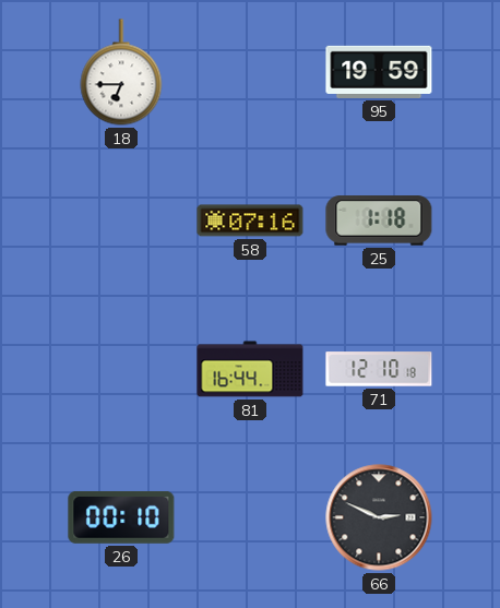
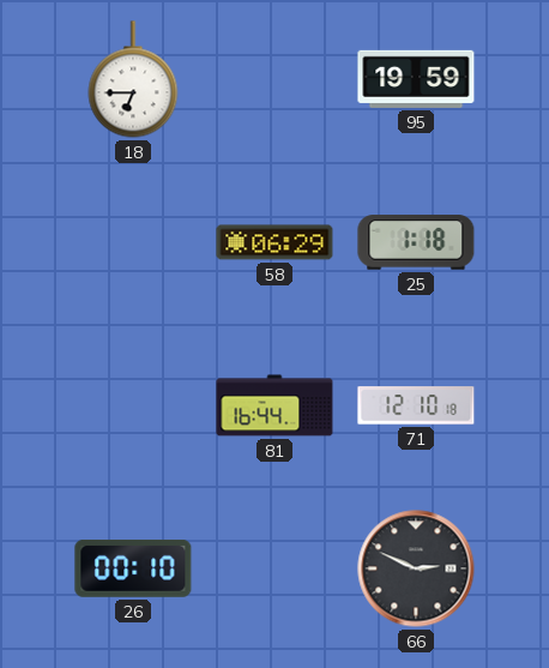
58: 07:16 -> 06:29 (274, 242)
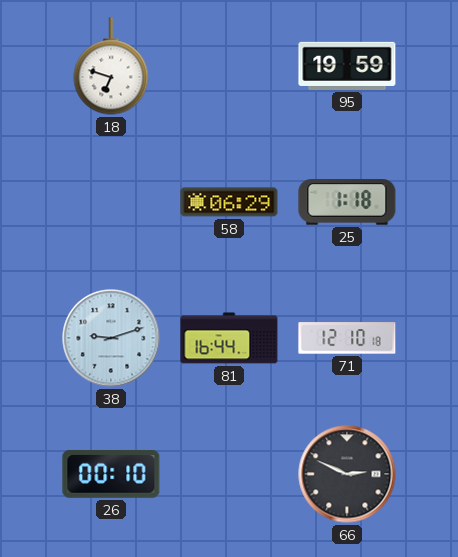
18: 6:45 -> 6:48 (111, 66)
38: none -> 9:12 (111, 338)
